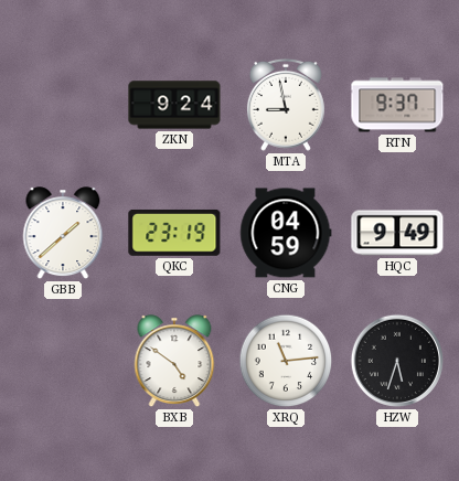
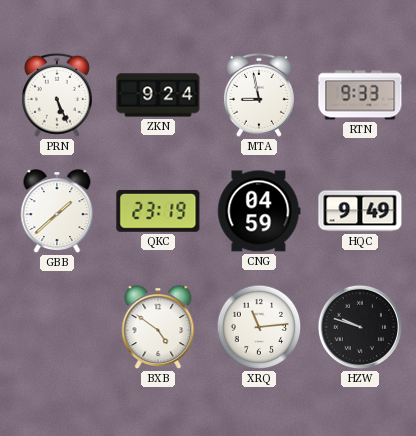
PRN: none -> 5:26 (57, 95)
RTN: 9:37 -> 9:33 (360, 95)
HZW: 5:33 -> 9:48 (360, 327)
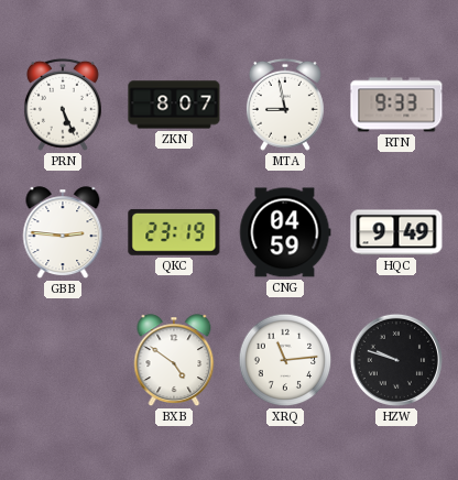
ZKN: 9:24 -> 8:07 (174, 105)
GBB: 1:38 -> 2:46 (63, 232)
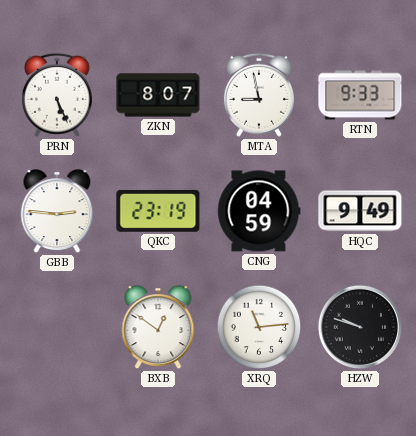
BXB: 4:51 -> 12:51 (158, 327)
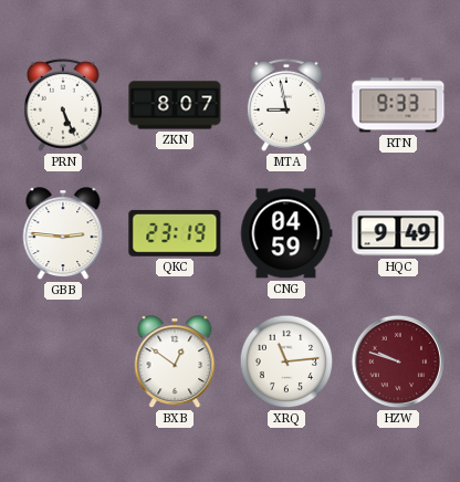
HZW dial: black -> burgundy (398, 361)
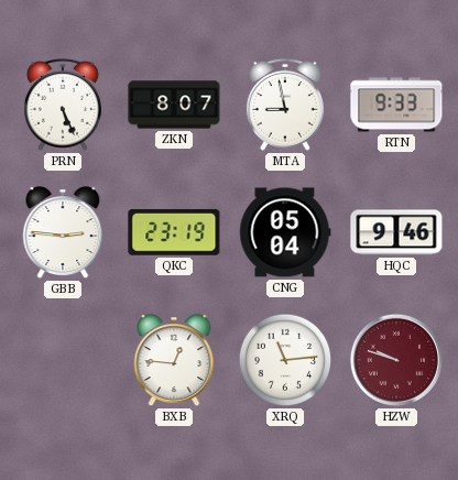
CNG: 04:59 -> 05:04 (285, 232)
HQC: 9:49 -> 9:46 (396, 232)
BXB: 12:51 -> 12:46 (174, 360)
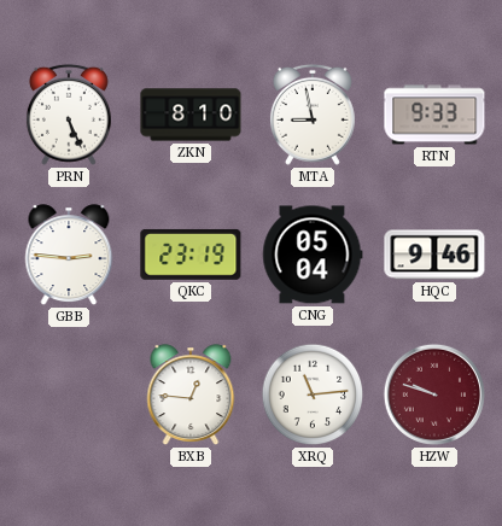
ZKN: 8:07 -> 8:10 (191, 115)
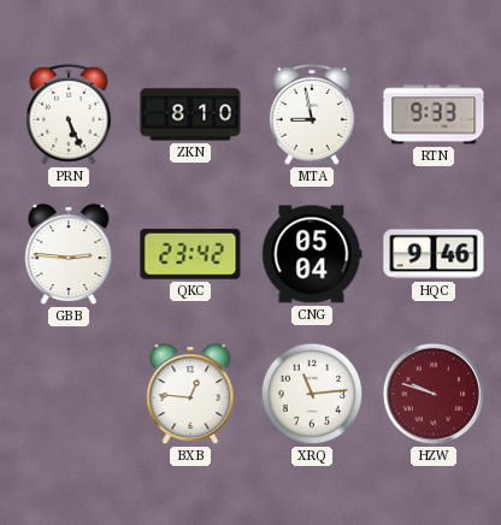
QKC: 23:19 -> 23:42 (190, 254)
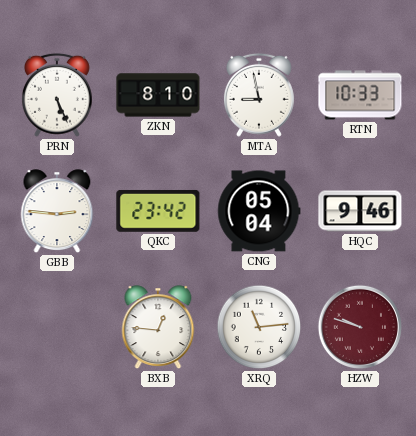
RTN: 9:33 -> 10:33 (360, 95)
